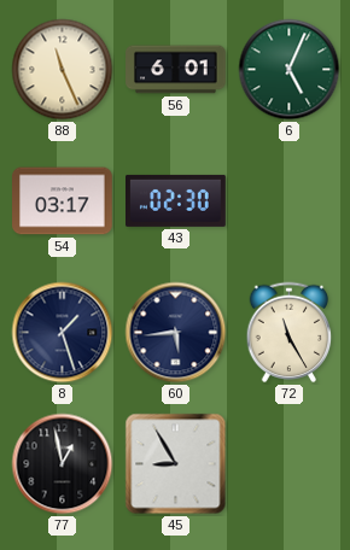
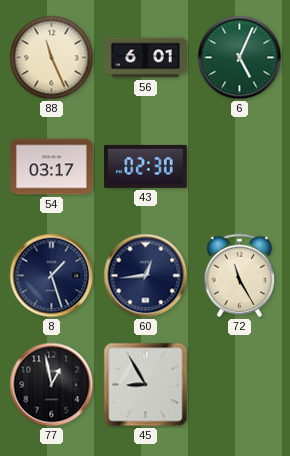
60: 5:44 -> 12:44 (146, 276)
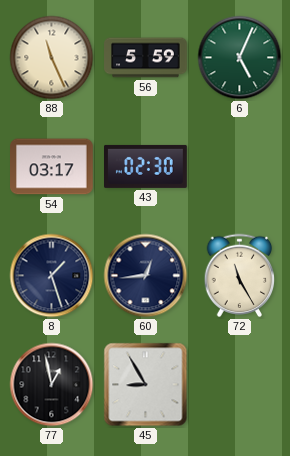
56: 6:01 -> 5:59 (146, 58)
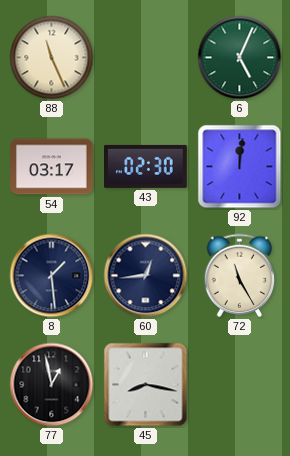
56: 5:59 -> none (146, 58)
92: none -> 12:01 (240, 167)
8: 1:27 -> 1:29 (52, 276)
45: 8:55 -> 8:17 (146, 385)
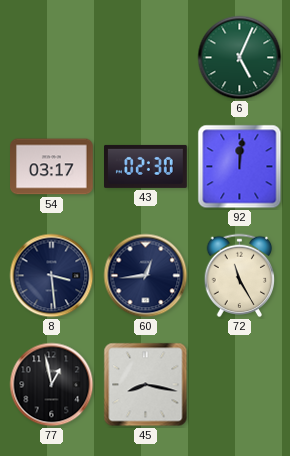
88: 11:26 -> none (52, 58)
8: 1:29 -> 3:29 (52, 276)
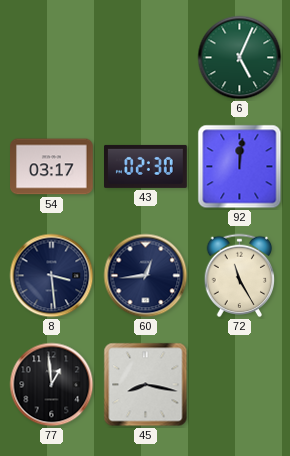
77: 12:58 -> 12:59 (52, 385)
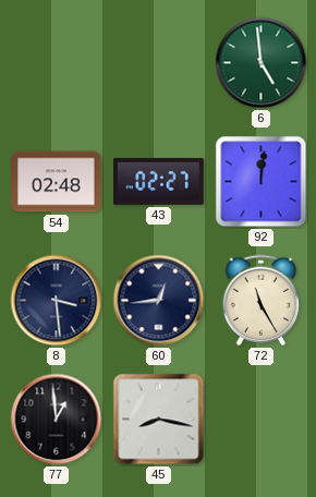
6: 5:04 -> 4:59 (262, 63)
54: 03:17 -> 02:48 (57, 182)
43: 02:30 -> 02:27 (159, 181)
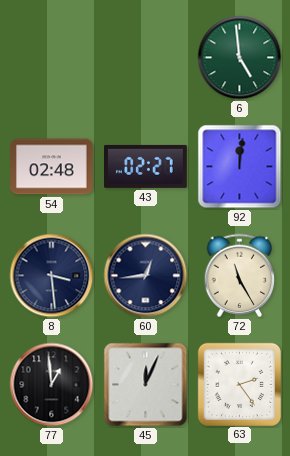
45: 8:17 -> 12:04 (146, 385)
63: none -> 2:24 (239, 384)
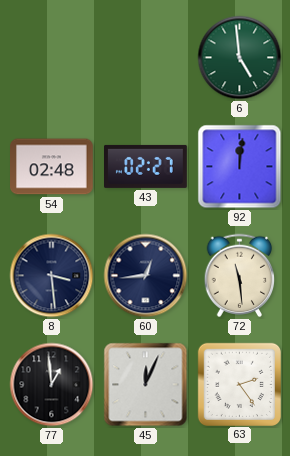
72: 11:25 -> 11:29 (240, 276)
